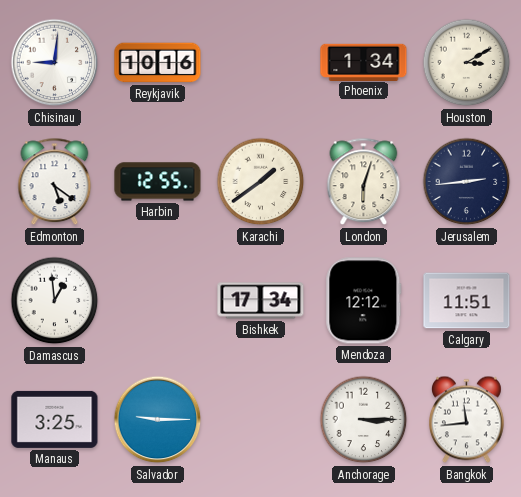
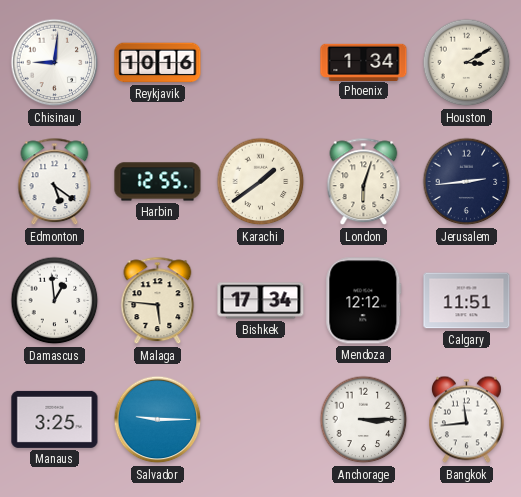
Malaga: none -> 5:46 (158, 301)
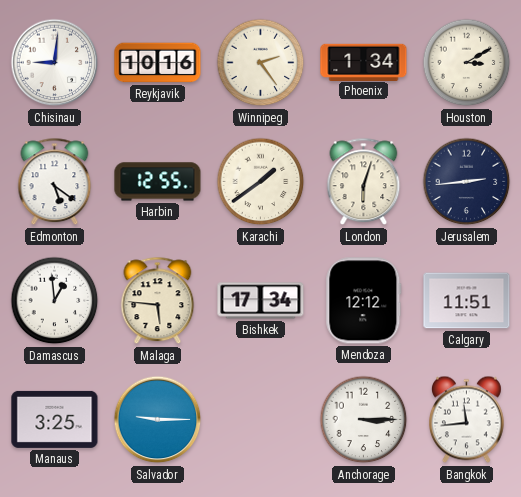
Winnipeg: none -> 2:24 (261, 63)
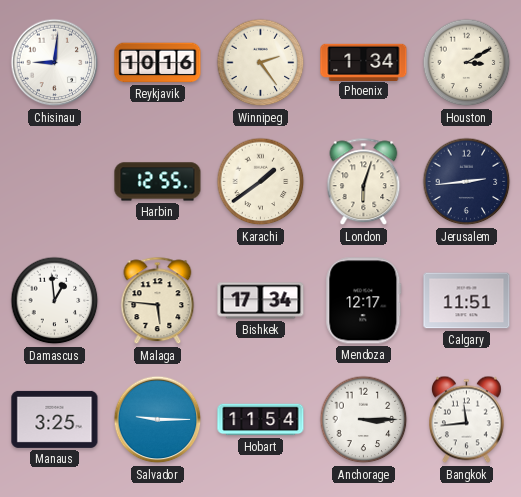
Edmonton: 5:21 -> none (55, 182)
Mendoza: 12:12 -> 12:17 (364, 301)
Hobart: none -> 11:54 (261, 420)
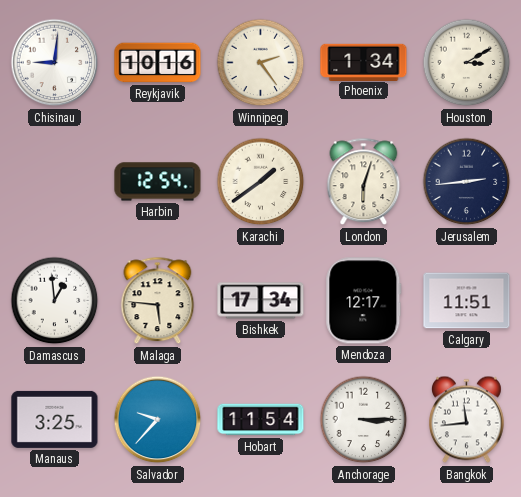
Harbin: 12:55 -> 12:54 (158, 182)
Salvador: 9:15 -> 9:37 (158, 420)
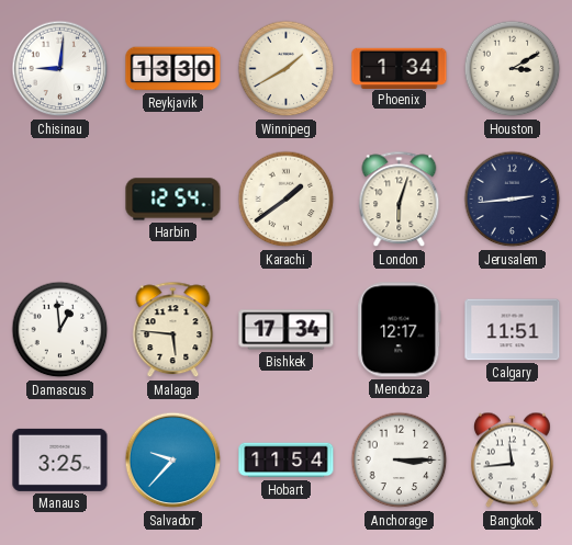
Reykjavik: 10:16 -> 13:30 (173, 69)
Winnipeg: 2:24 -> 1:40 (287, 69)
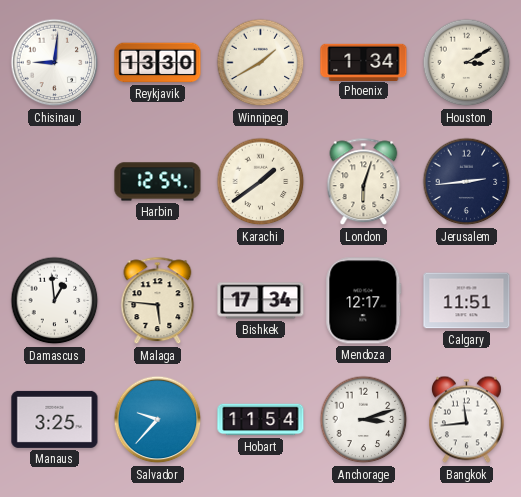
Anchorage: 3:15 -> 3:12 (364, 420)
